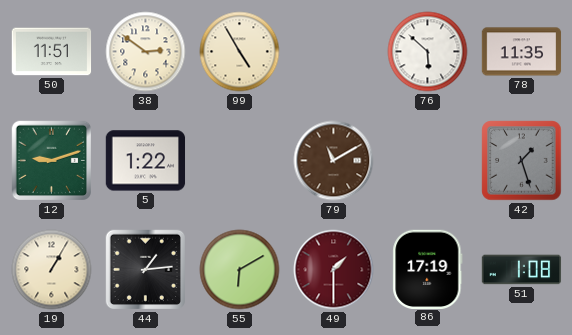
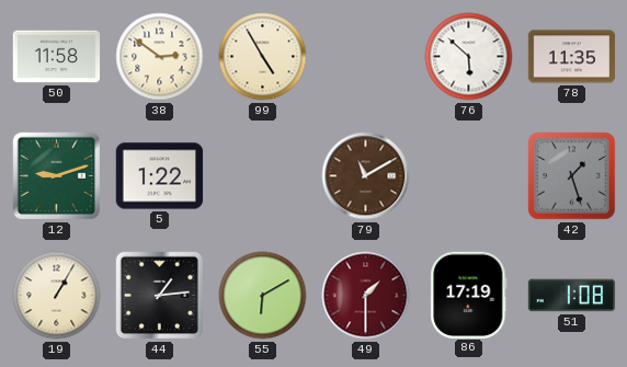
50: 11:51 -> 11:58 (57, 57)
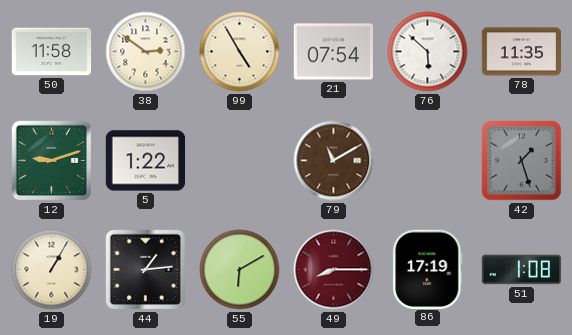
21: none -> 07:54 (334, 52)
49: 1:30 -> 8:15 (334, 270)
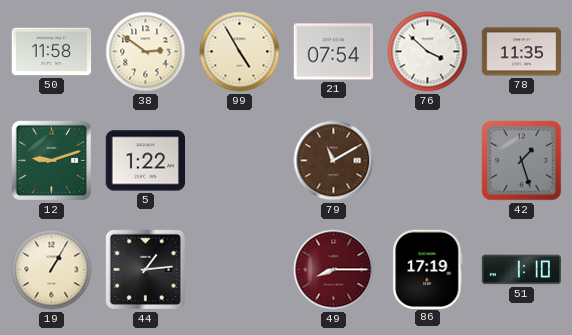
76: 5:52 -> 3:52 (428, 52)
55: 6:10 -> none (240, 270)
51: 1:08 -> 1:10 (522, 270)
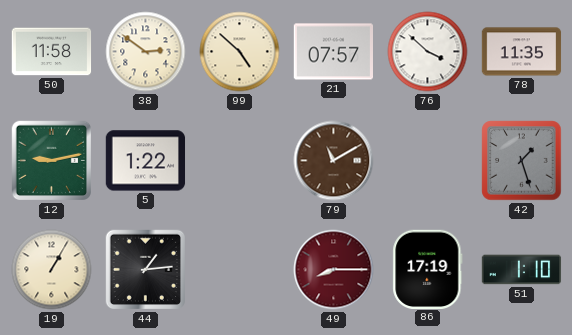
99: 4:55 -> 4:52 (240, 52)
21: 07:54 -> 07:57 (334, 52)
12: 9:12 -> 9:13 (52, 161)
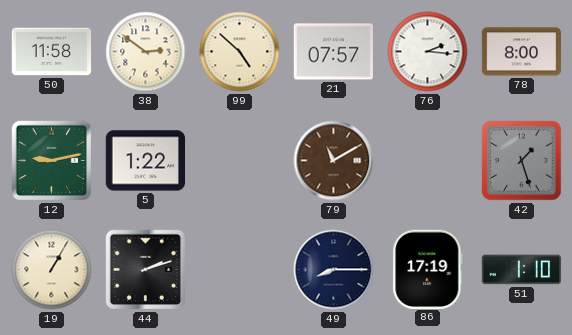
76: 3:52 -> 2:16 (428, 52)
78: 11:35 -> 8:00 (522, 52)
44: 1:14 -> 2:12 (146, 270)
49 dial: burgundy -> navy (334, 270)
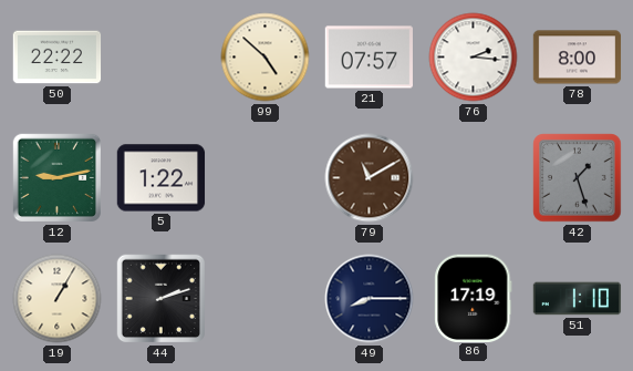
50: 11:58 -> 22:22 (58, 58)
38: 2:51 -> none (146, 52)
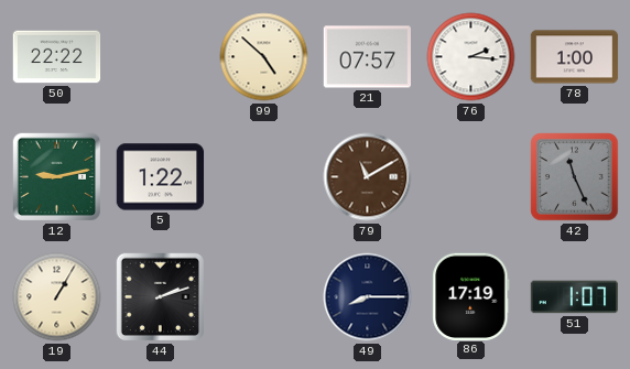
78: 8:00 -> 1:00 (575, 57)
42: 1:27 -> 11:26 (575, 177)
51: 1:10 -> 1:07 (575, 297)
